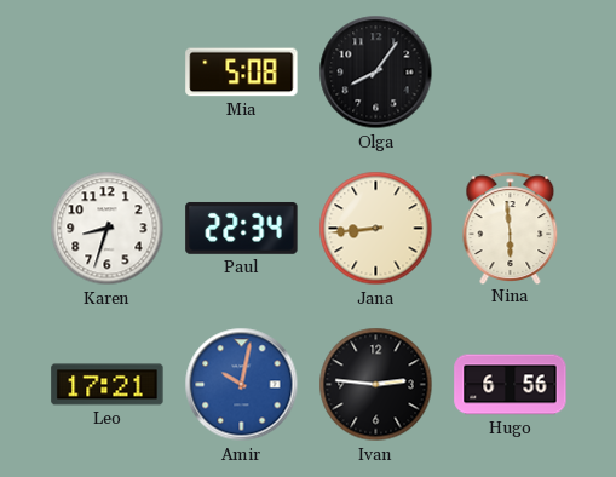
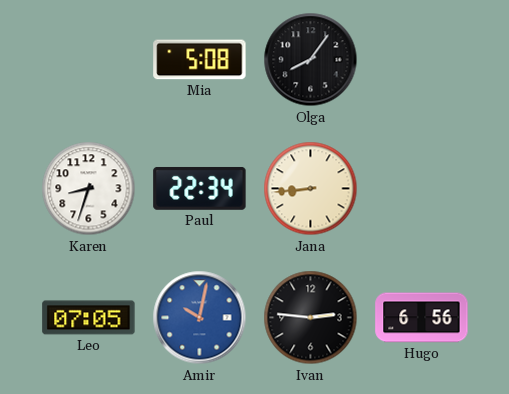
Nina: 5:59 -> none (511, 228)
Leo: 17:21 -> 07:05 (89, 318)
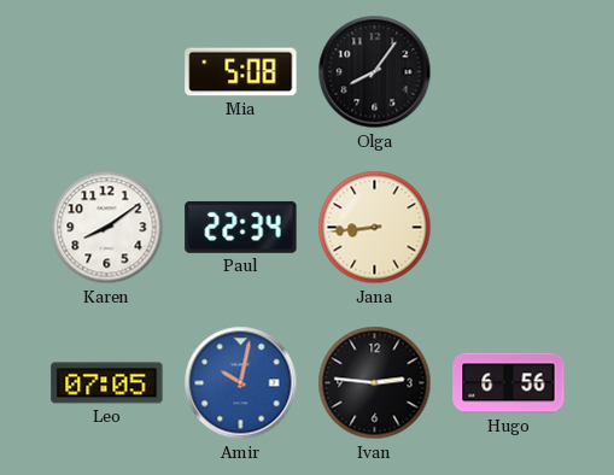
Karen: 8:33 -> 8:09 (107, 228)
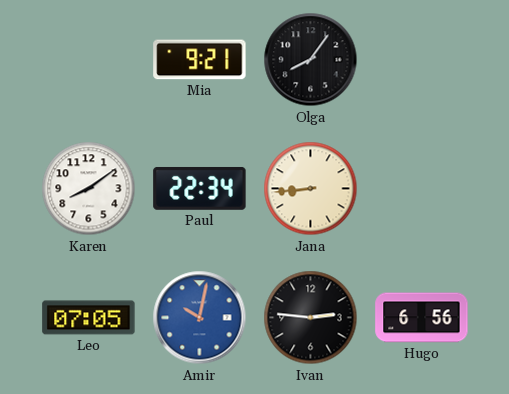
Mia: 5:08 -> 9:21 (200, 60)
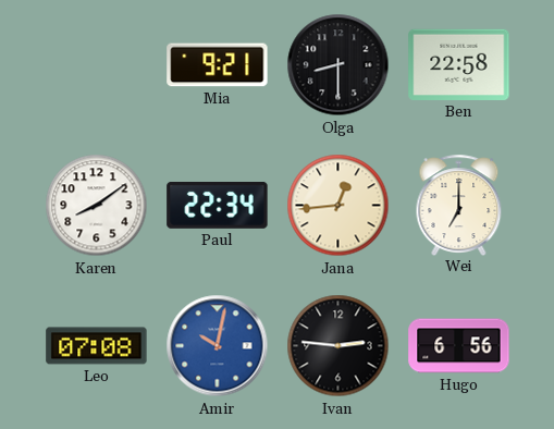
Olga: 8:06 -> 8:30 (338, 65)
Ben: none -> 22:58 (459, 64)
Jana: 8:44 -> 12:44 (338, 206)
Wei: none -> 7:00 (459, 205)
Leo: 07:05 -> 07:08 (97, 346)
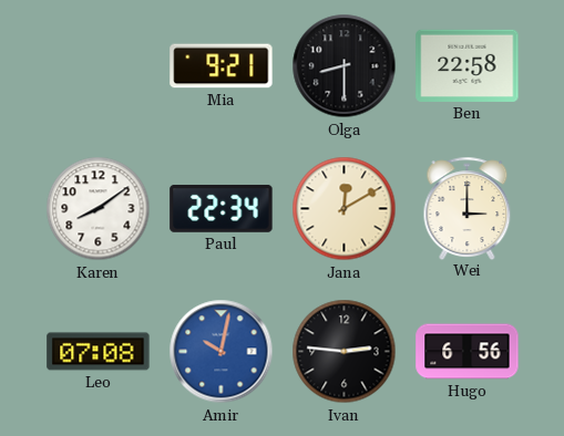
Jana: 12:44 -> 12:10 (345, 209)
Wei: 7:00 -> 3:00 (468, 208)
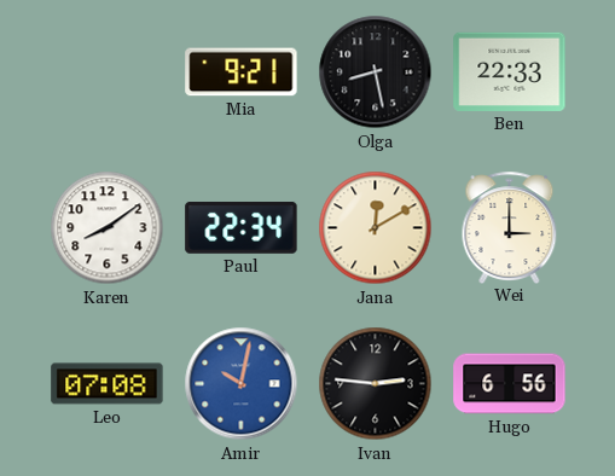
Olga: 8:30 -> 8:28 (376, 72)
Ben: 22:58 -> 22:33 (510, 71)
